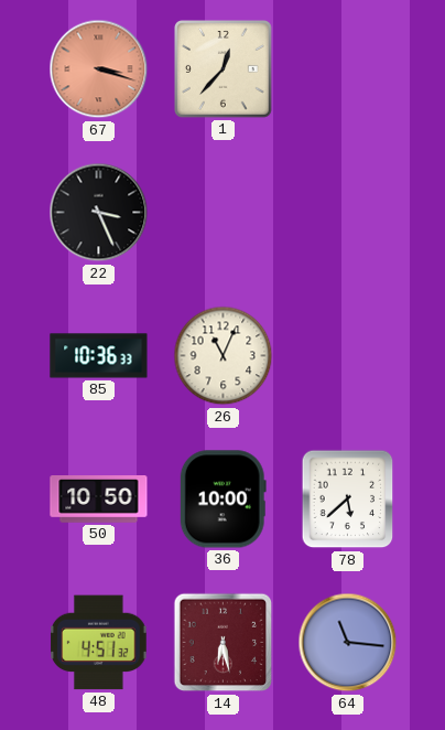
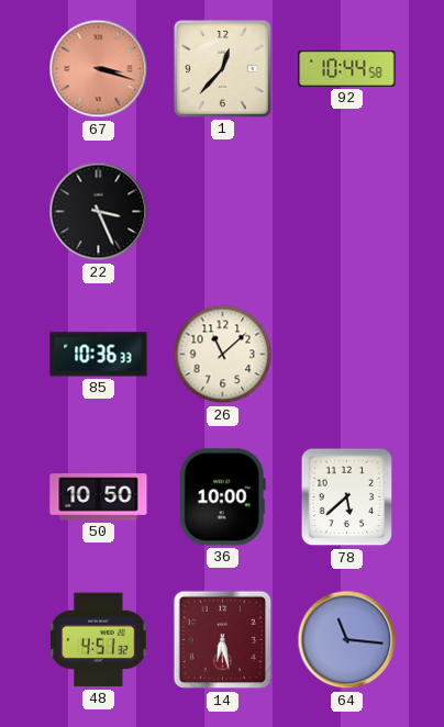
92: none -> 10:44 (347, 68)
26: 11:04 -> 11:08 (223, 355)
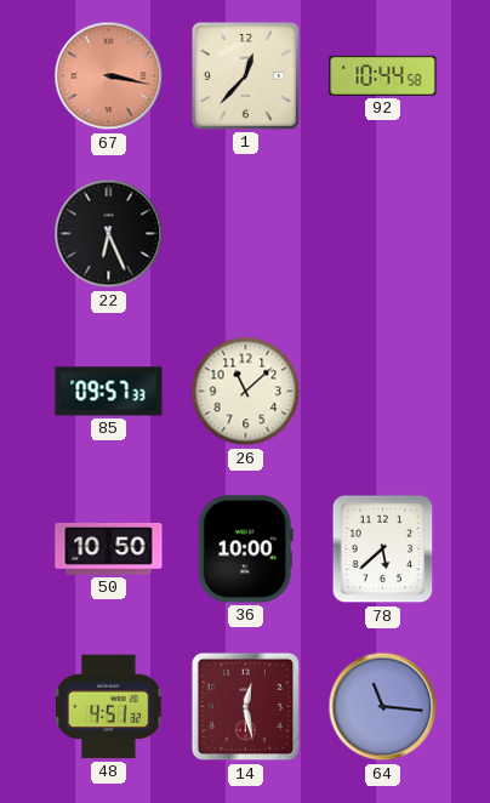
67: 3:18 -> 3:17 (109, 76)
22: 3:26 -> 6:26 (109, 234)
85: 10:36 -> 09:57 (109, 392)
14: 6:28 -> 12:28 (246, 707)
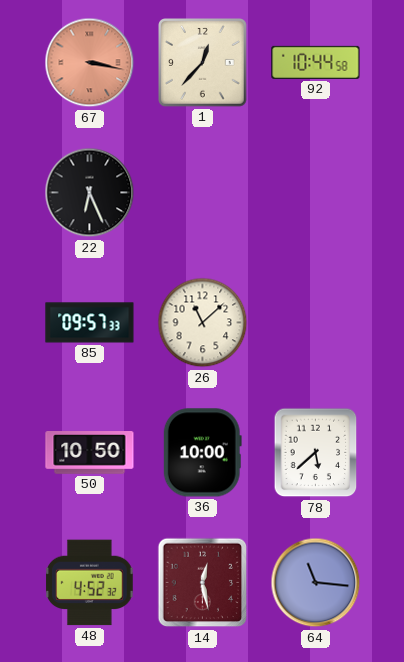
48: 4:51 -> 4:52 (90, 583)
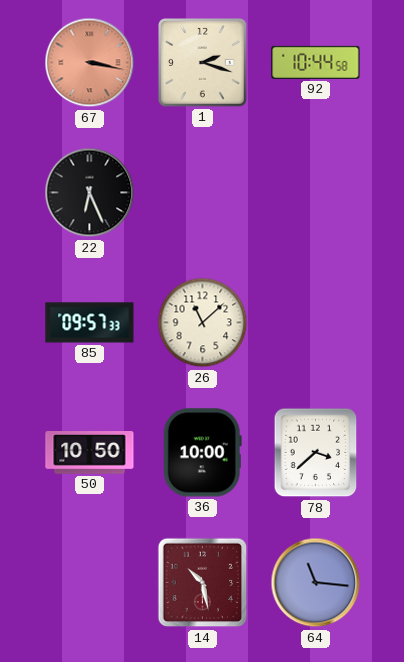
1: 12:37 -> 2:18 (203, 63)
78: 5:38 -> 3:38 (316, 453)
48: 4:52 -> none (90, 583)
14: 12:28 -> 10:28 (203, 583)
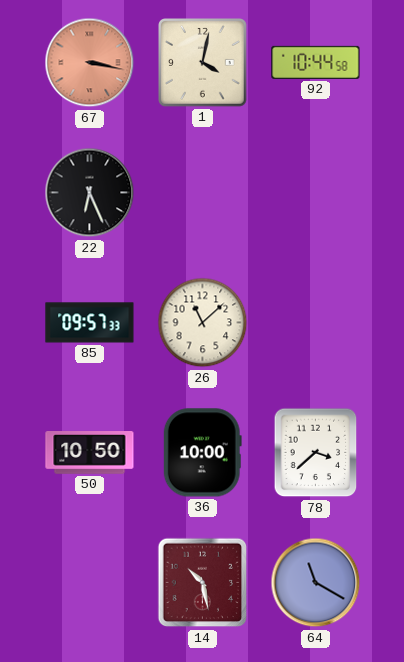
1: 2:18 -> 4:02 (203, 63)
64: 11:16 -> 11:20 (316, 583)
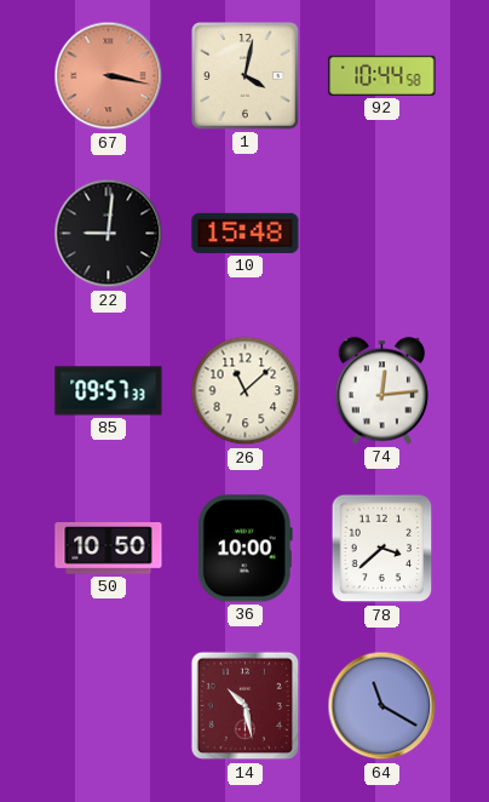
22: 6:26 -> 9:01 (109, 234)
10: none -> 15:48 (246, 233)
74: none -> 12:14 (382, 391)
